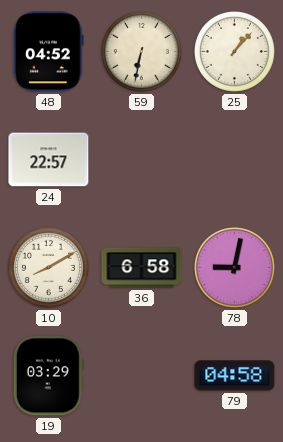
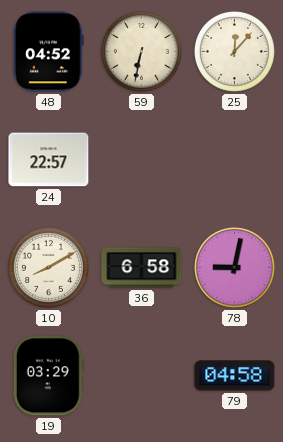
25: 1:07 -> 12:07 (234, 51)
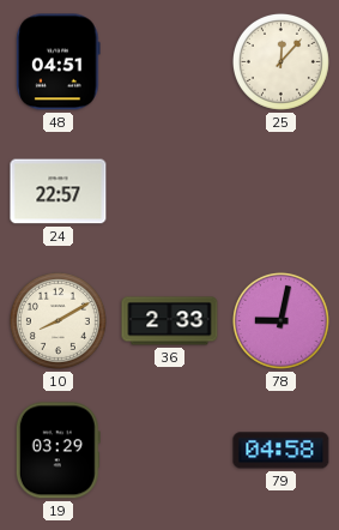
48: 04:52 -> 04:51 (59, 62)
59: 6:32 -> none (141, 51)
36: 6:58 -> 2:33 (170, 321)
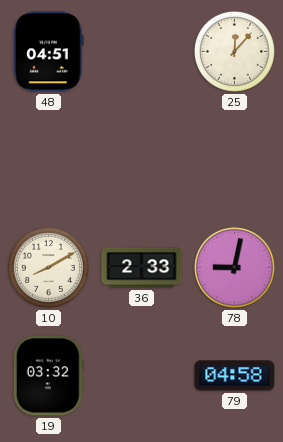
24: 22:57 -> none (59, 192)
19: 03:29 -> 03:32 (48, 376)
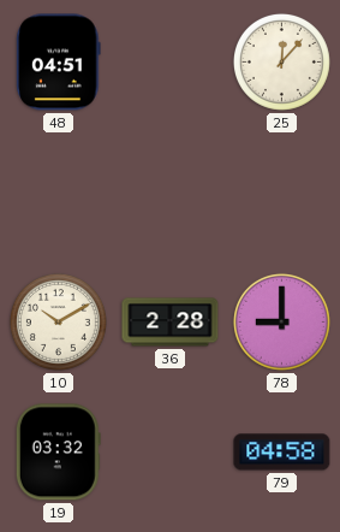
10: 8:10 -> 10:10 (58, 321)
36: 2:33 -> 2:28 (171, 323)
78: 9:02 -> 9:00 (281, 321)
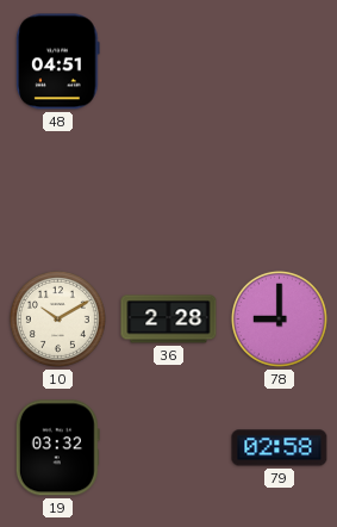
25: 12:07 -> none (281, 61)
79: 04:58 -> 02:58 (280, 448)
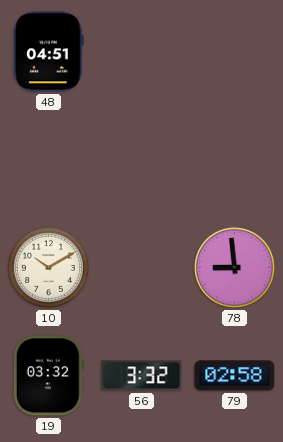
36: 2:28 -> none (169, 320)
78: 9:00 -> 8:59 (234, 267)
56: none -> 3:32 (142, 376)
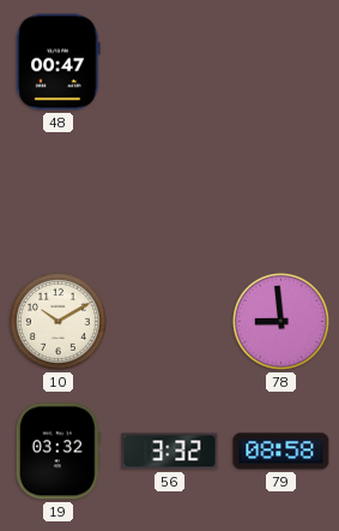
48: 04:51 -> 00:47 (59, 62)
79: 02:58 -> 08:58 (282, 452)
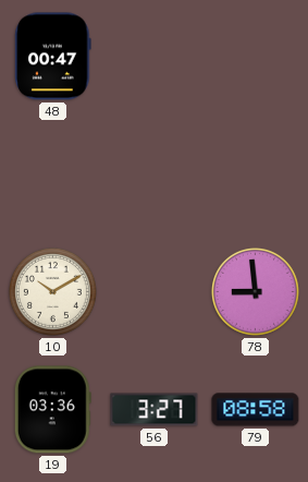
19: 03:32 -> 03:36 (52, 410)
56: 3:32 -> 3:27 (155, 410)
